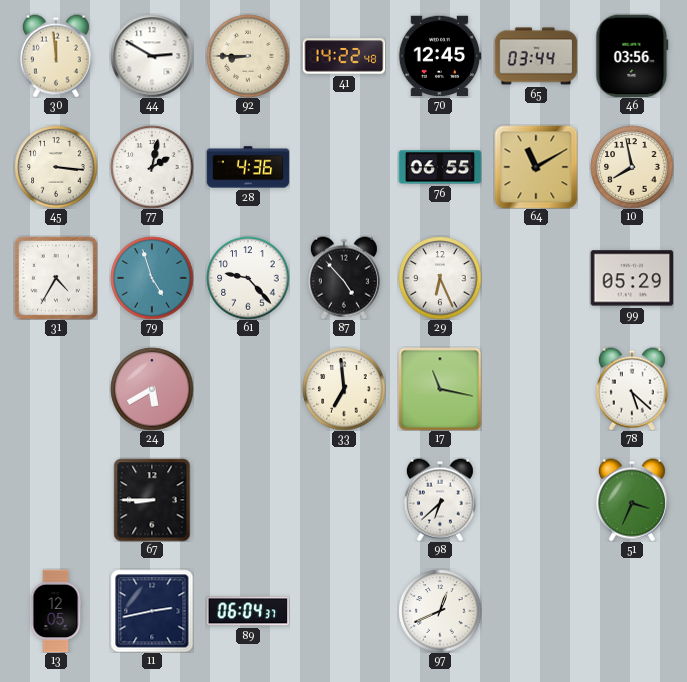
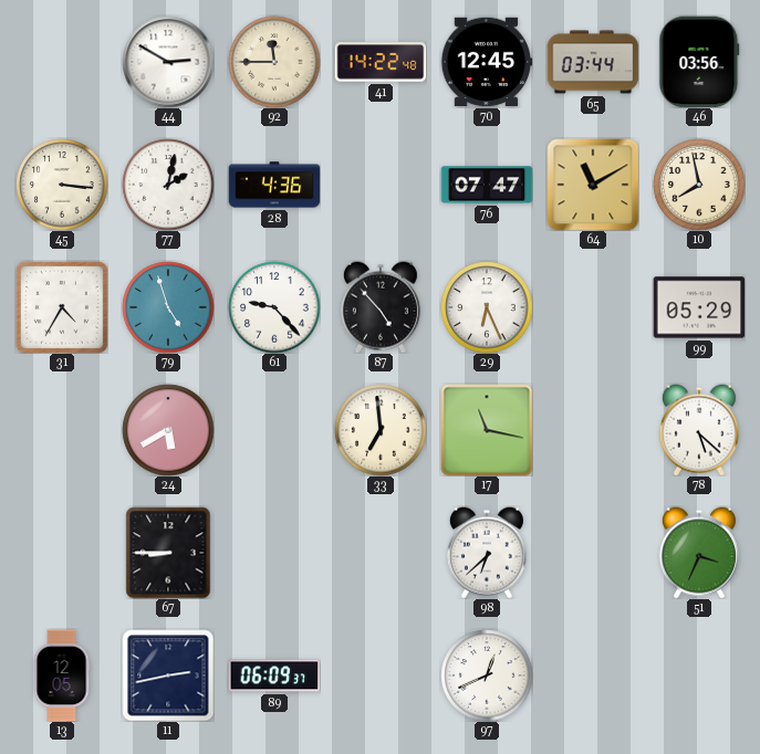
30: 11:59 -> none (56, 56)
92: 8:45 -> 11:45 (274, 62)
76: 06:55 -> 07:47 (487, 185)
89: 06:04 -> 06:09 (274, 676)
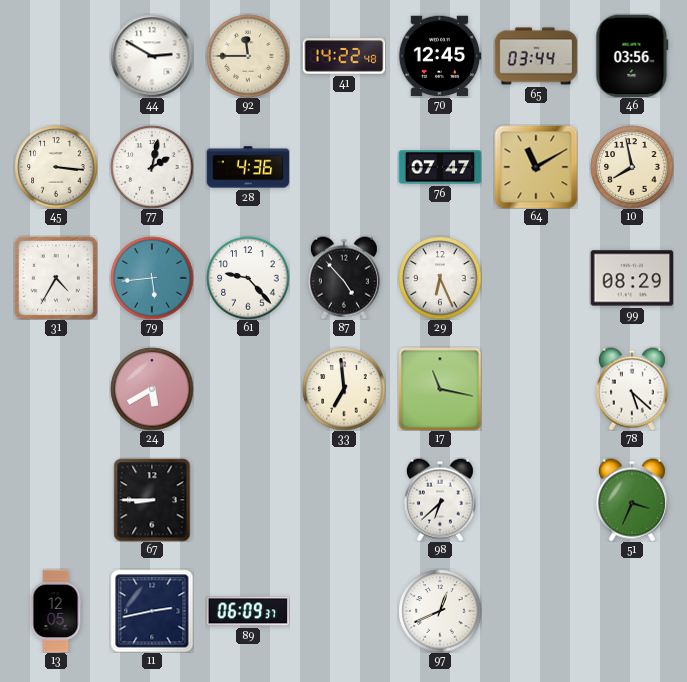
79: 4:57 -> 5:44 (152, 278)
99: 05:29 -> 08:29 (632, 278)
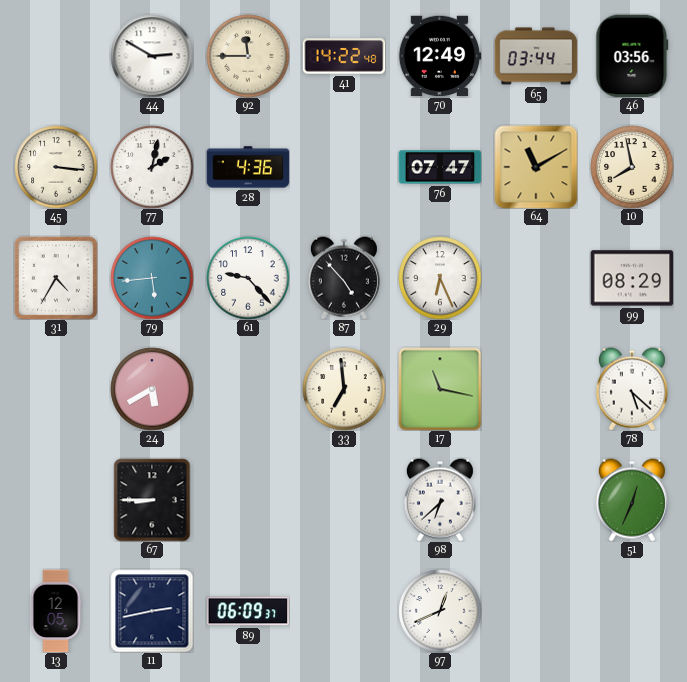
70: 12:45 -> 12:49 (440, 56)
51: 3:34 -> 12:34 (632, 500)
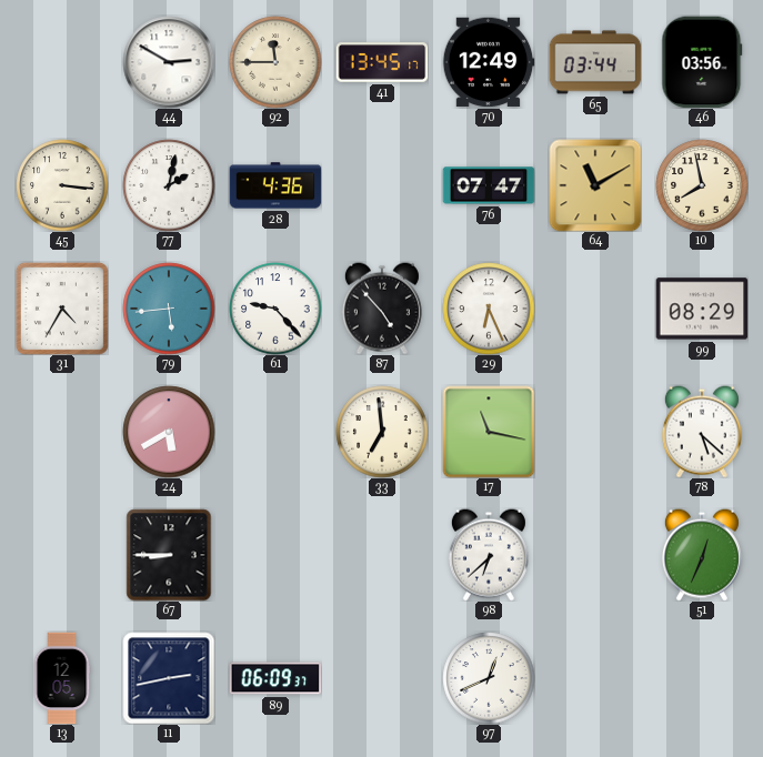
41: 14:22 -> 13:45 (382, 62)
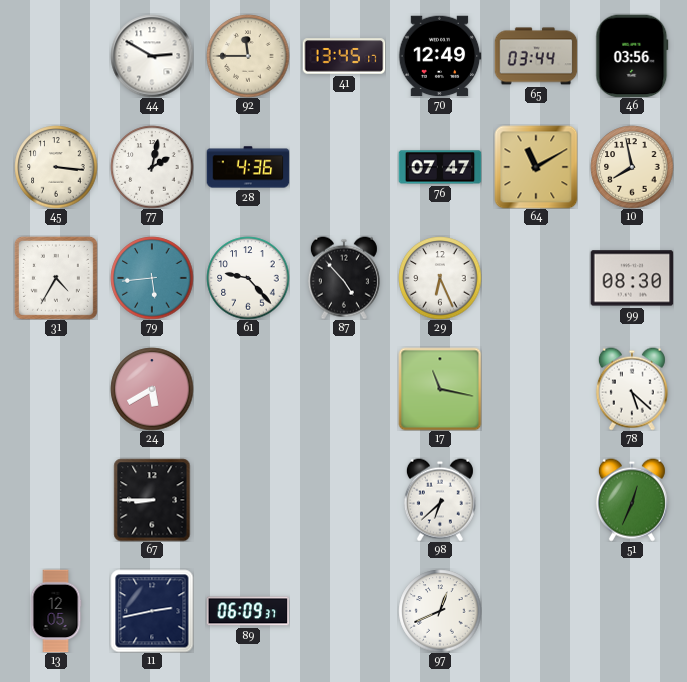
99: 08:29 -> 08:30 (632, 278)
33: 6:59 -> none (382, 432)
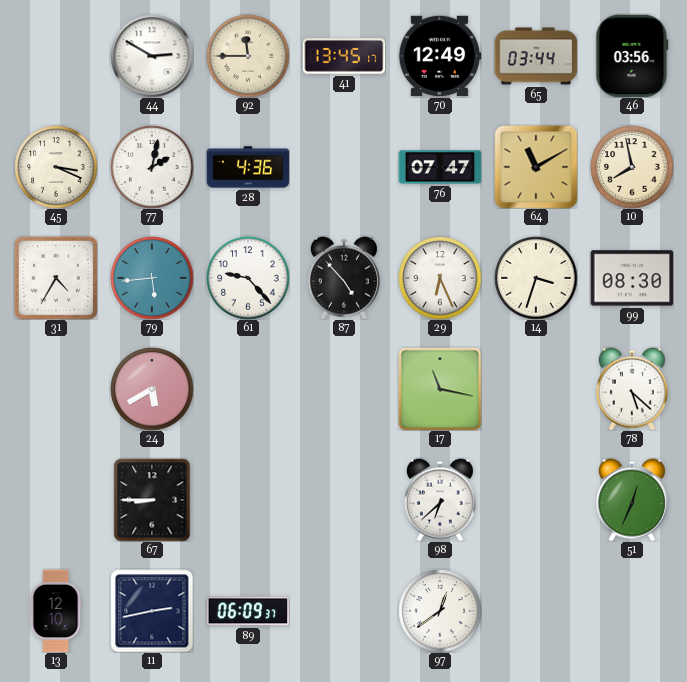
45: 3:16 -> 3:19 (56, 167)
14: none -> 3:33 (536, 278)
13: 12:05 -> 12:10 (56, 611)
97: 12:41 -> 12:39 (440, 611)
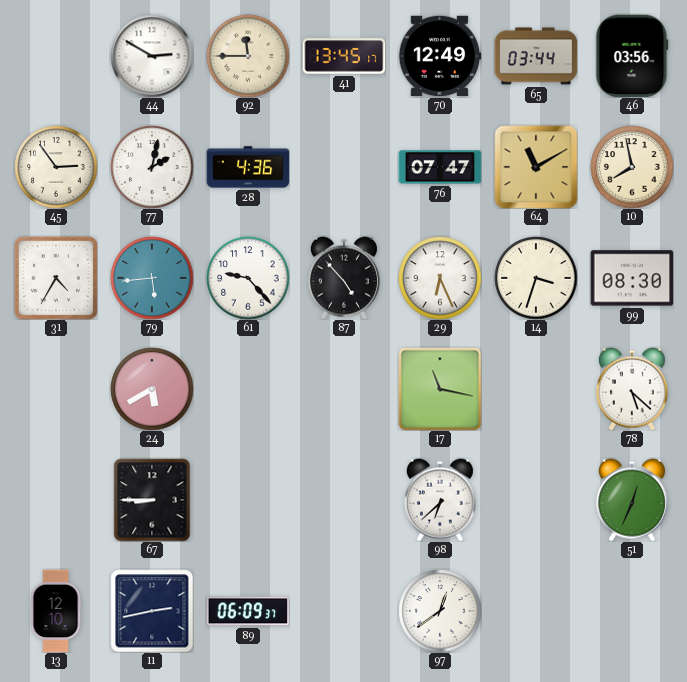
45: 3:19 -> 2:54 (56, 167)
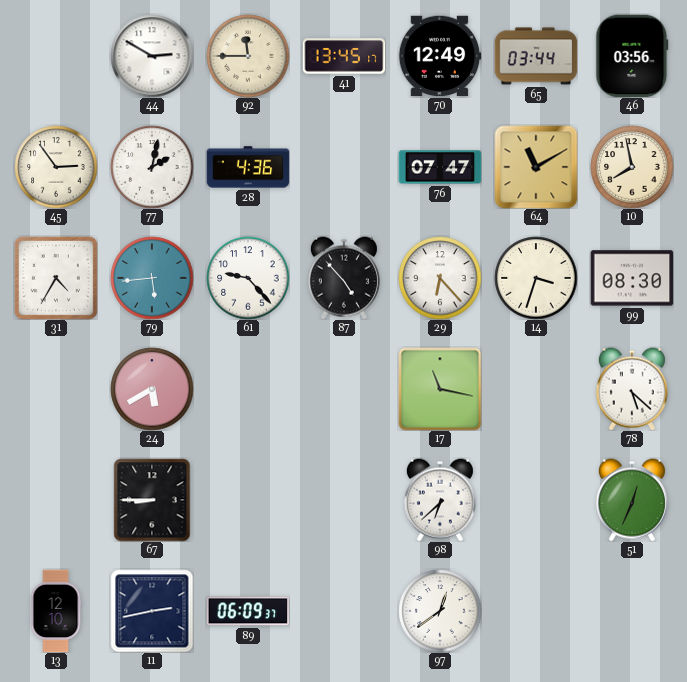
29: 6:26 -> 6:23 (440, 278)
